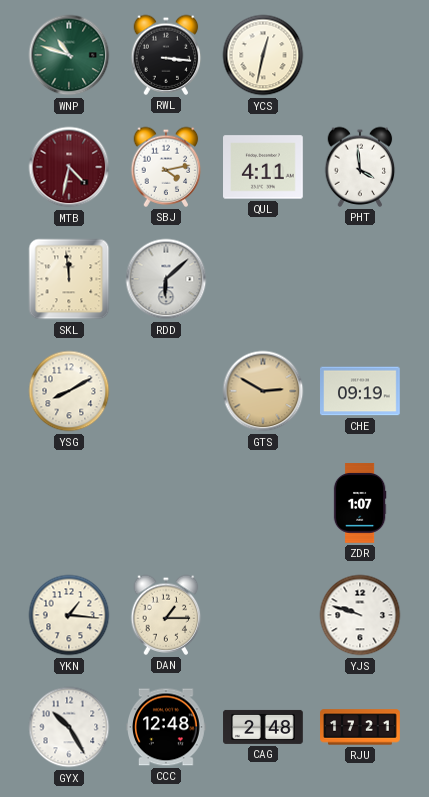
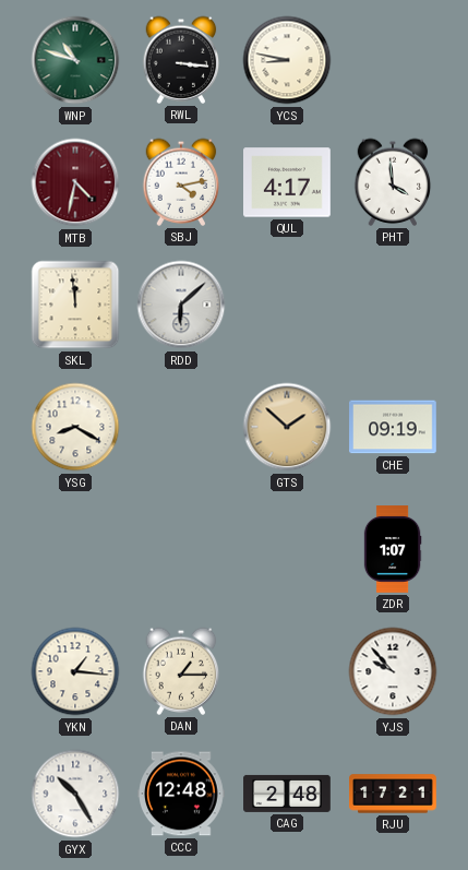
YCS: 12:32 -> 8:47 (287, 60)
QUL: 4:11 -> 4:17 (288, 182)
YSG: 8:10 -> 8:20 (75, 427)
GTS: 2:50 -> 1:52 (287, 427)
YJS: 9:48 -> 9:53 (393, 671)
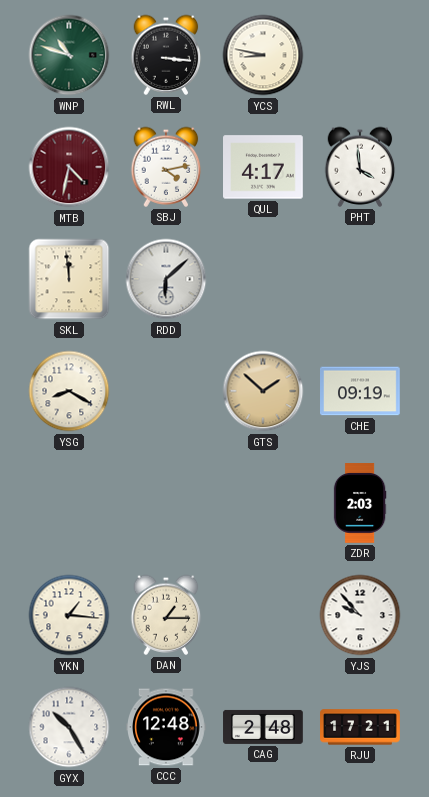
ZDR: 1:07 -> 2:03 (360, 503)
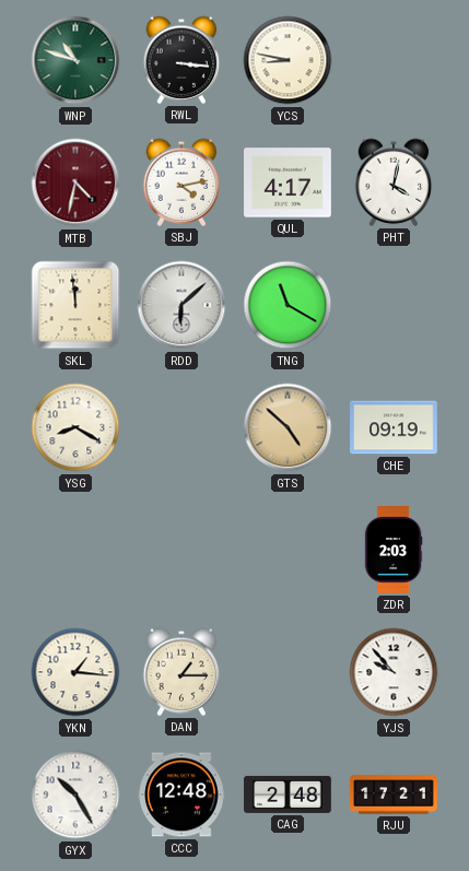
PHT: 3:59 -> 4:02 (394, 183)
TNG: none -> 11:20 (288, 305)
GTS: 1:52 -> 4:52 (288, 427)
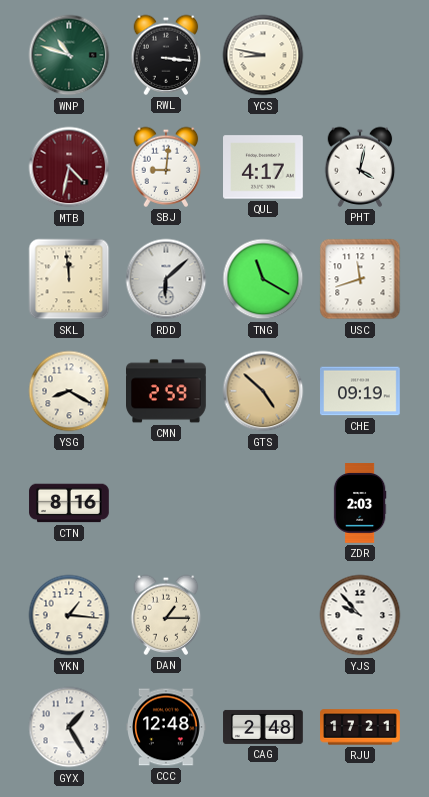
SBJ: 4:13 -> 9:01 (166, 167)
USC: none -> 11:42 (360, 279)
CMN: none -> 2:59 (167, 391)
CTN: none -> 8:16 (69, 503)
GYX: 10:25 -> 1:25 (69, 727)
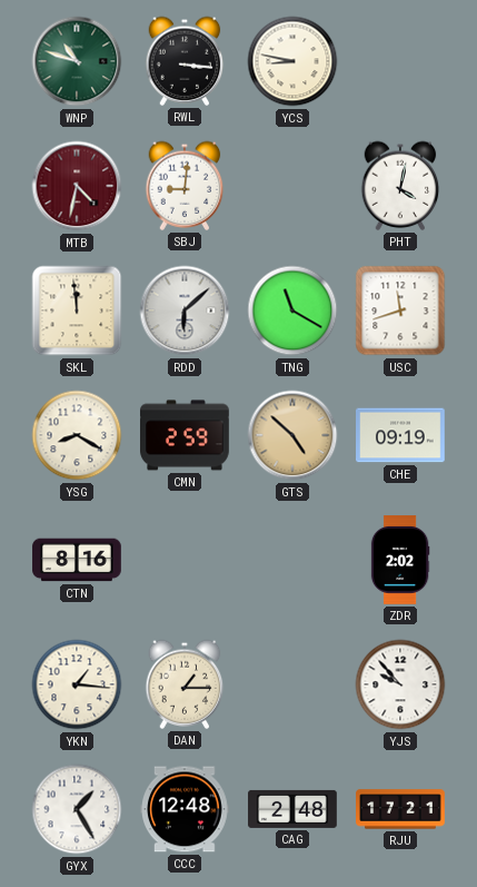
QUL: 4:17 -> none (264, 167)
ZDR: 2:03 -> 2:02 (400, 560)
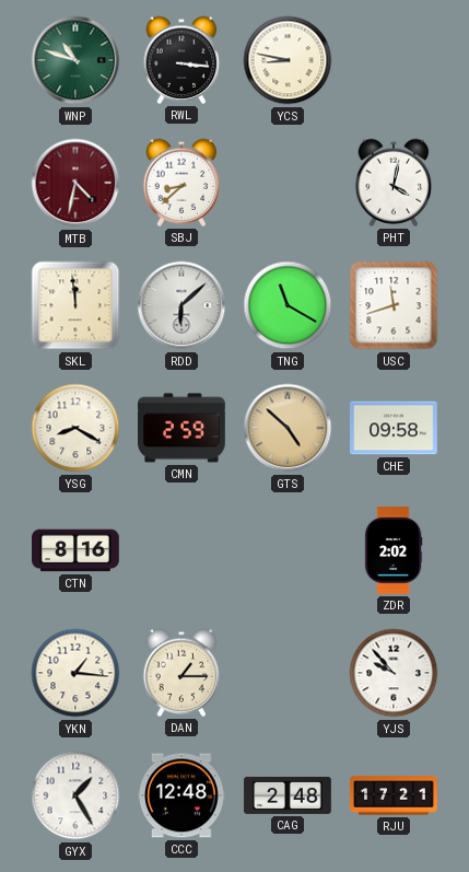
SBJ: 9:01 -> 8:38 (181, 183)
CHE: 09:19 -> 09:58 (395, 428)
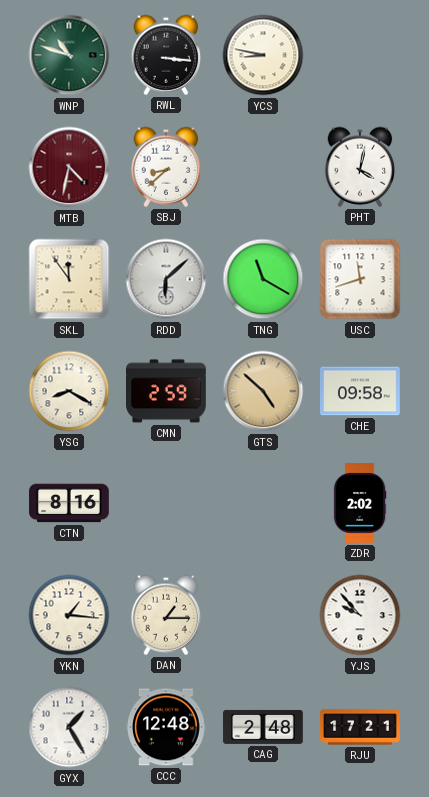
SKL: 11:59 -> 11:54 (69, 279)
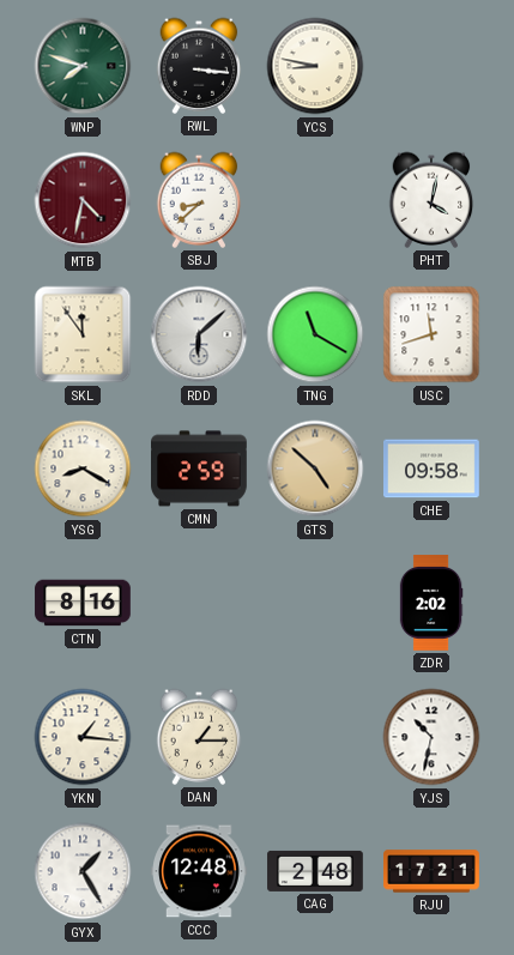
WNP: 10:48 -> 7:48 (83, 66)
YJS: 9:53 -> 10:32 (431, 737)
